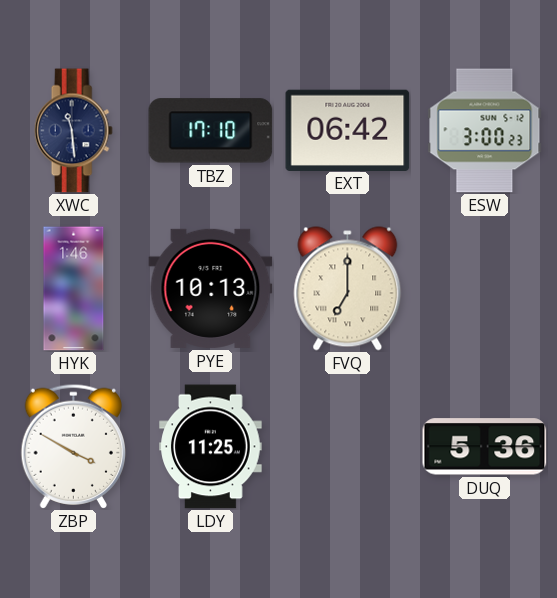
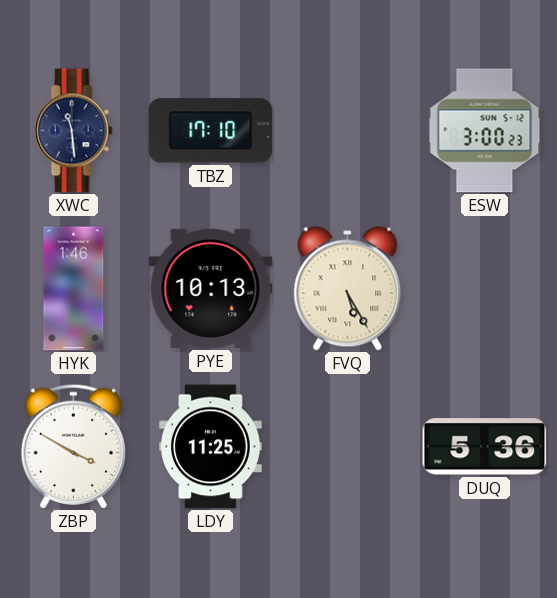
EXT: 06:42 -> none (348, 130)
FVQ: 7:00 -> 5:25 (348, 289)
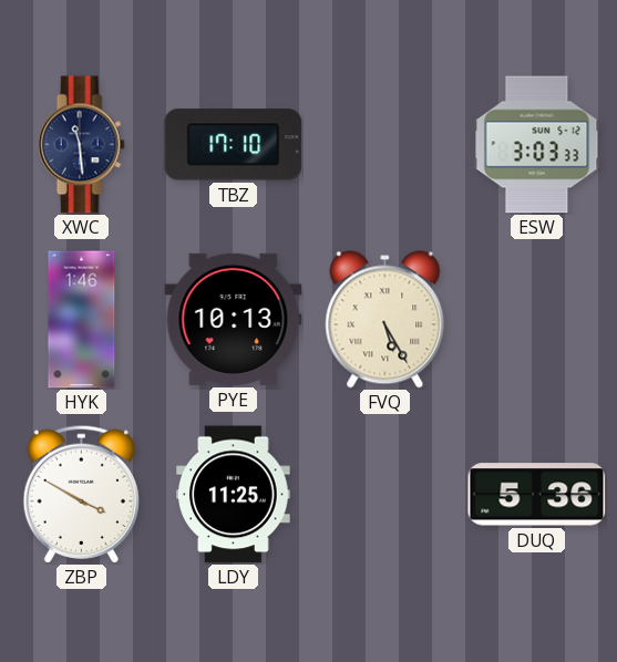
ESW: 3:00 -> 3:03 (537, 145)
